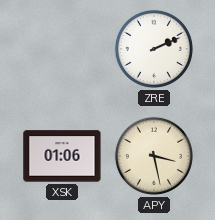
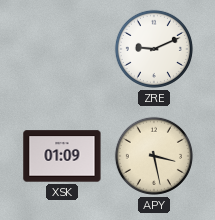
ZRE: 2:11 -> 9:11 (154, 49)
XSK: 01:06 -> 01:09 (62, 156)
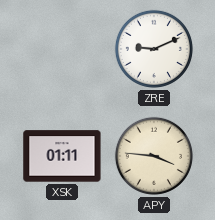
XSK: 01:09 -> 01:11 (62, 156)
APY: 3:28 -> 3:46 (154, 156)
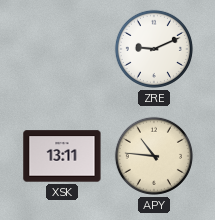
XSK: 01:11 -> 13:11 (62, 156)
APY: 3:46 -> 10:46 (154, 156)
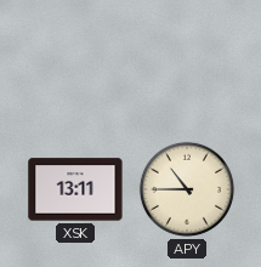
ZRE: 9:11 -> none (154, 49)
APY: 10:46 -> 10:45 (187, 189)
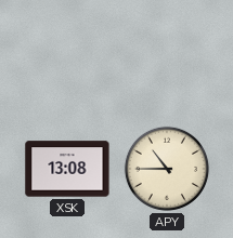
XSK: 13:11 -> 13:08 (67, 169)
